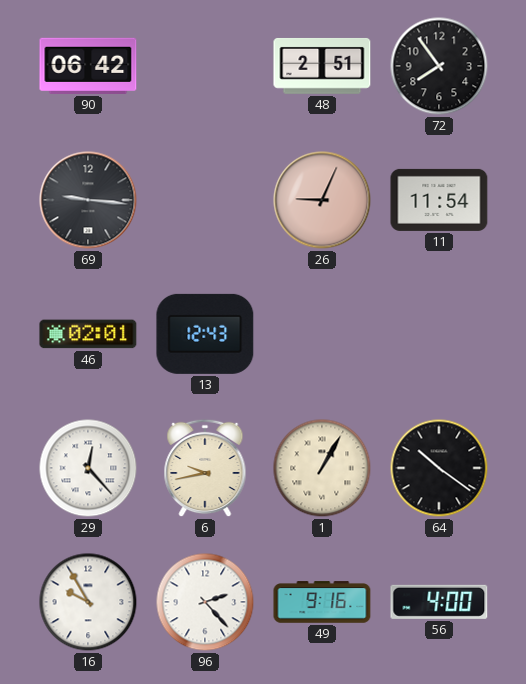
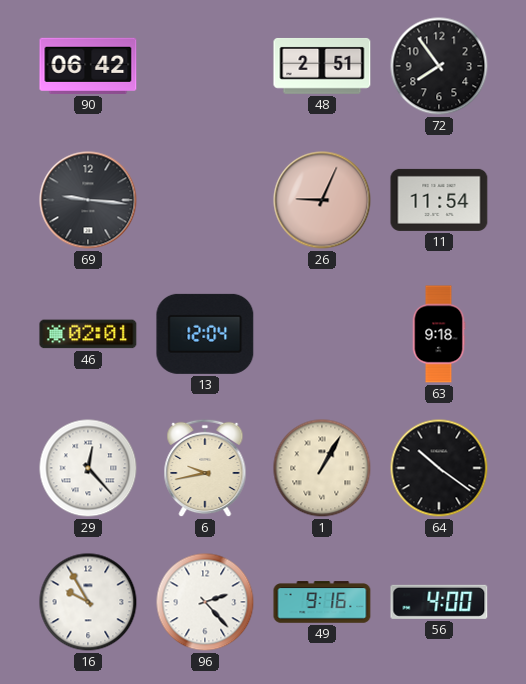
13: 12:43 -> 12:04 (205, 334)
63: none -> 9:18 (439, 334)
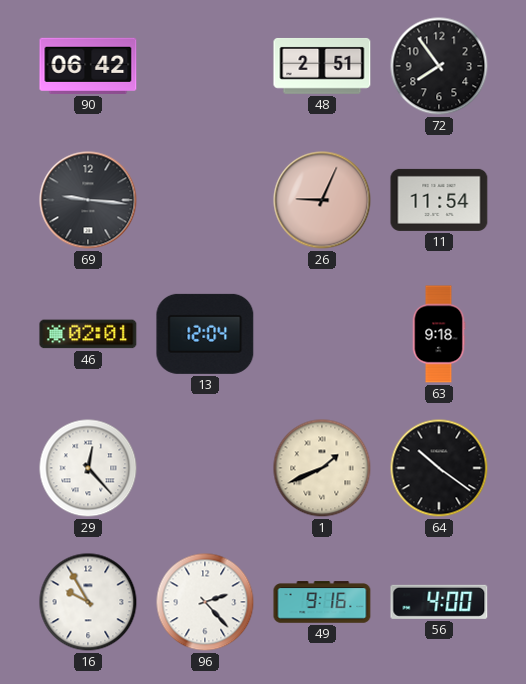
6: 9:43 -> none (205, 468)
1: 1:05 -> 1:41 (322, 468)
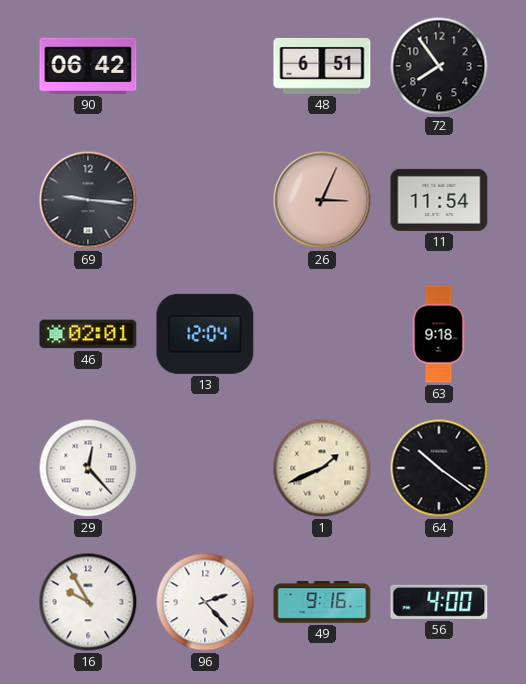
48: 2:51 -> 6:51 (322, 66)
26: 9:04 -> 3:04 (322, 200)
